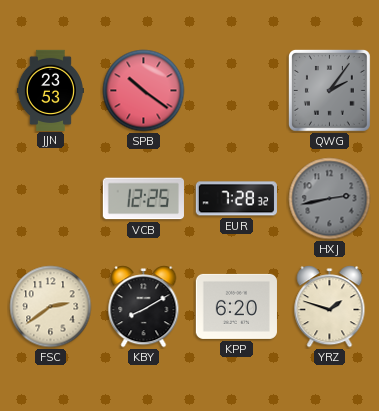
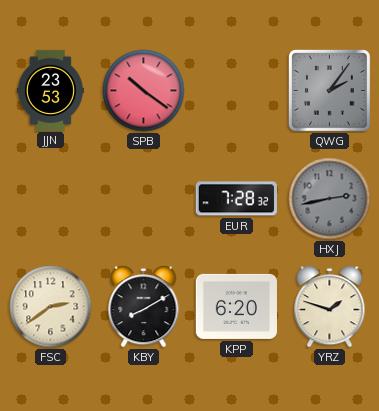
VCB: 12:25 -> none (143, 199)
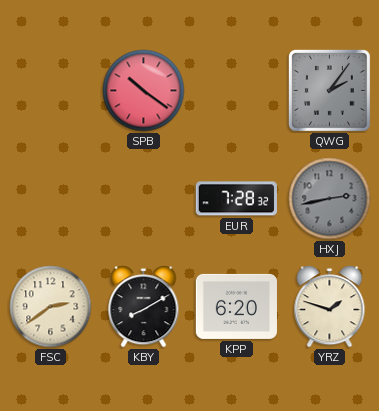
JJN: 23:53 -> none (50, 90)
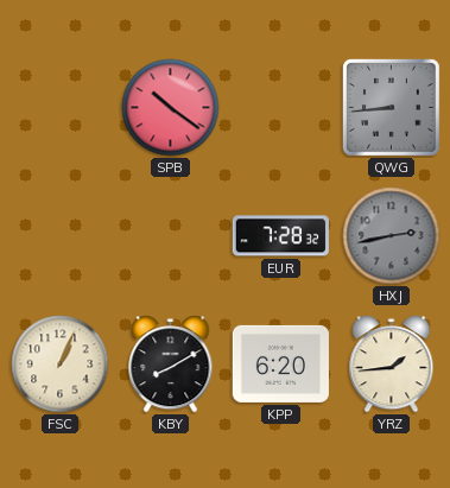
QWG: 2:06 -> 8:44 (391, 107)
FSC: 2:39 -> 1:04 (61, 365)
YRZ: 1:48 -> 1:44 (392, 365)
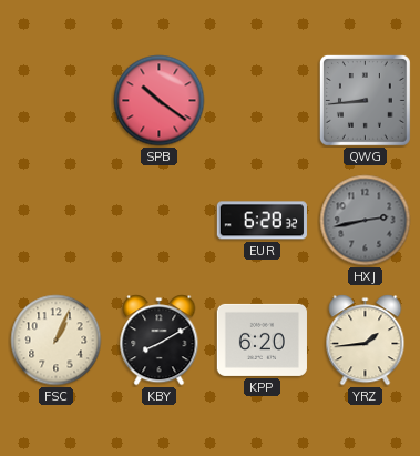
EUR: 7:28 -> 6:28 (262, 221)
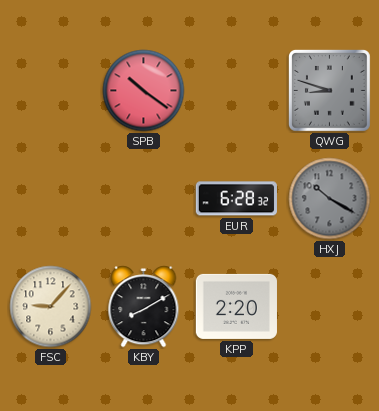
QWG: 8:44 -> 8:48 (329, 90)
HXJ: 2:43 -> 10:20 (330, 199)
FSC: 1:04 -> 9:07 (51, 307)
KPP: 6:20 -> 2:20 (236, 306)
YRZ: 1:44 -> none (366, 341)
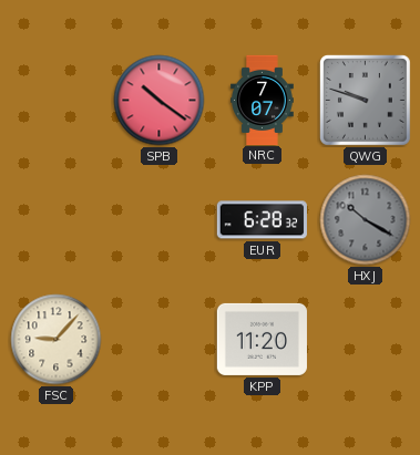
NRC: none -> 7:07 (263, 100)
QWG: 8:48 -> 9:48 (365, 100)
KBY: 8:10 -> none (144, 307)
KPP: 2:20 -> 11:20 (262, 339)
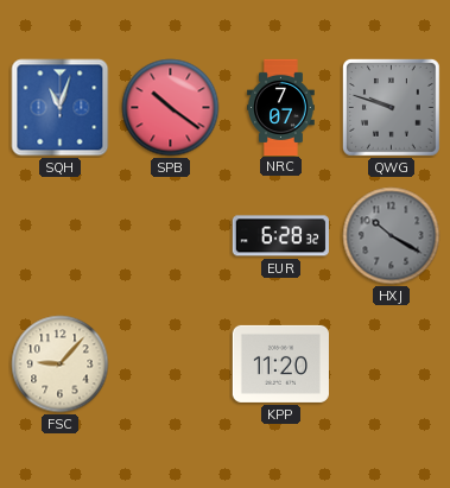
SQH: none -> 11:03 (61, 108)
